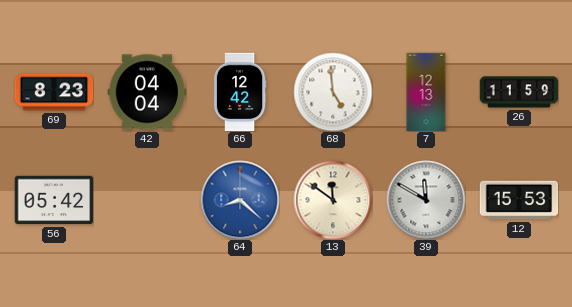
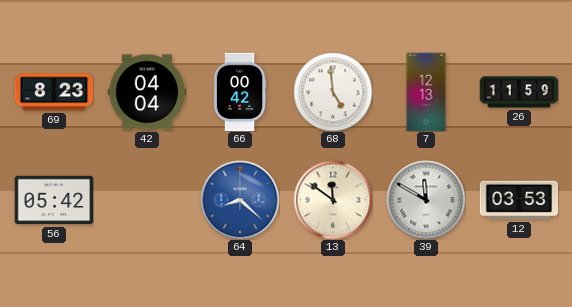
66: 12:42 -> 00:42 (240, 92)
12: 15:53 -> 03:53 (519, 200)
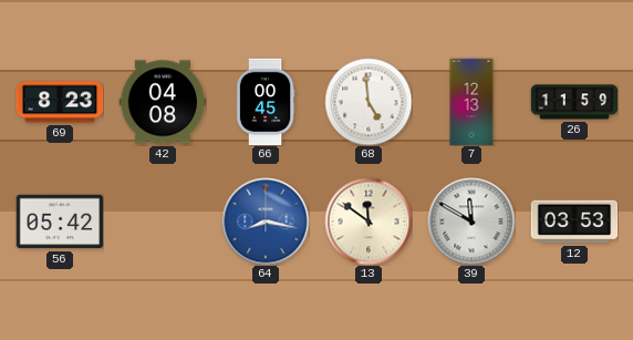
42: 04:04 -> 04:08 (163, 102)
66: 00:42 -> 00:45 (266, 102)
64: 8:22 -> 8:17 (266, 221)
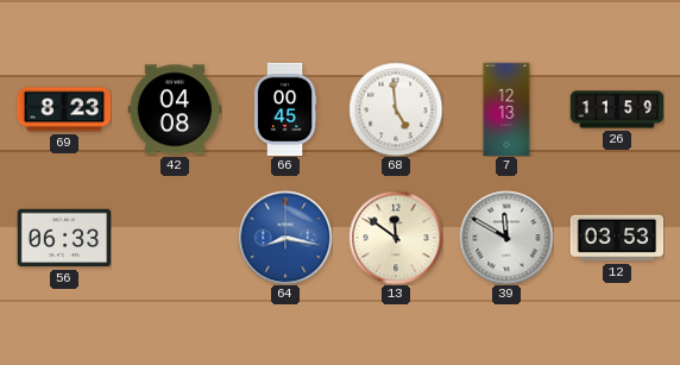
56: 05:42 -> 06:33 (64, 238)
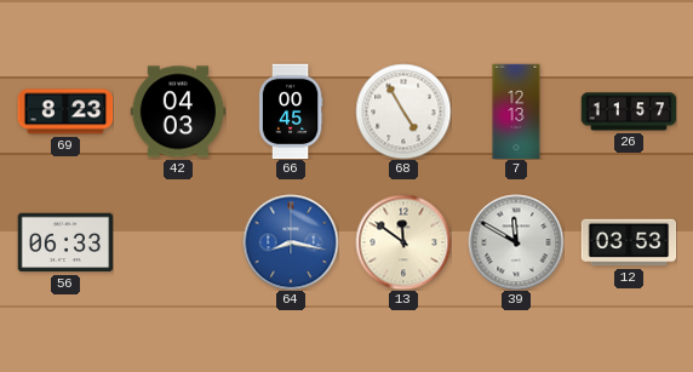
42: 04:08 -> 04:03 (178, 111)
68: 4:59 -> 4:55 (403, 111)
26: 11:59 -> 11:57 (629, 111)
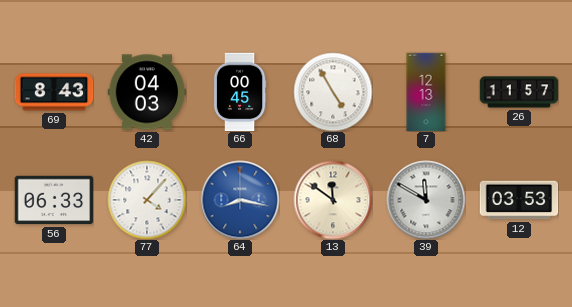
69: 8:23 -> 8:43 (54, 92)
77: none -> 4:07 (147, 200)
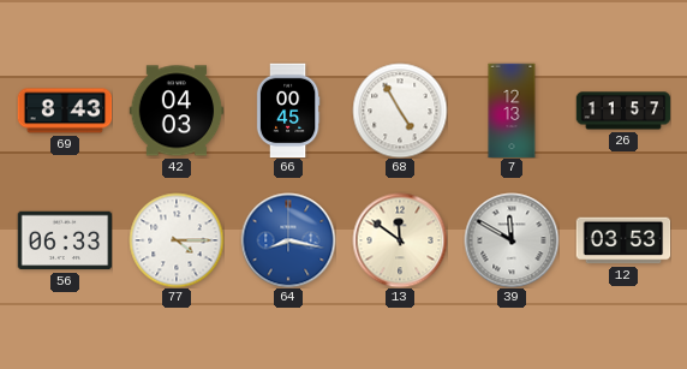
77: 4:07 -> 4:15 (177, 240)
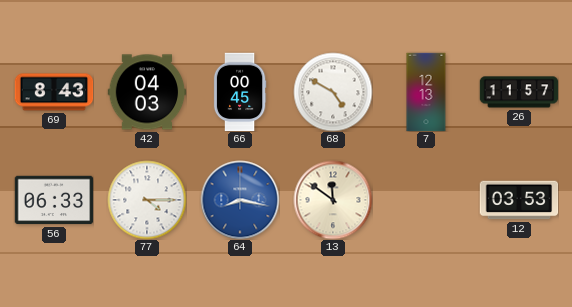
68: 4:55 -> 4:50 (333, 92)
39: 11:50 -> none (512, 240)
